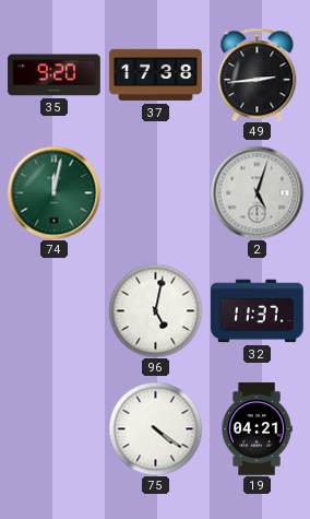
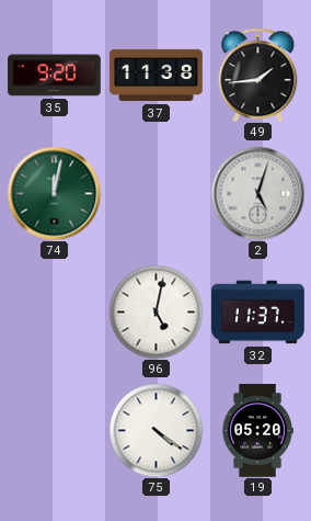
37: 17:38 -> 11:38 (157, 76)
49: 2:44 -> 1:44 (258, 75)
19: 04:21 -> 05:20 (257, 431)
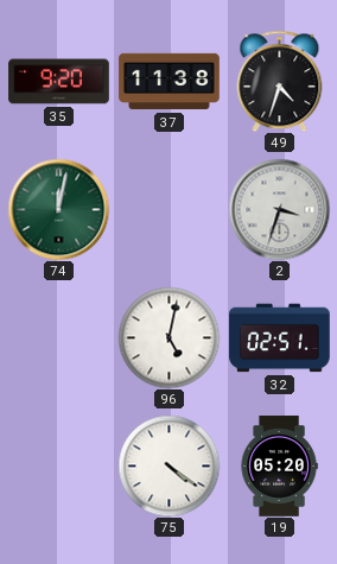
49: 1:44 -> 4:33 (280, 81)
2: 5:03 -> 3:33 (279, 209)
32: 11:37 -> 02:51 (280, 338)
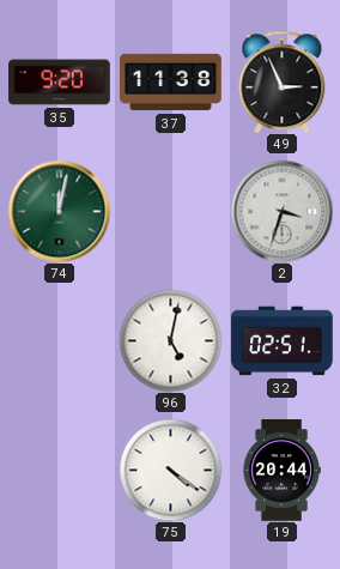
49: 4:33 -> 2:56 (283, 81)
19: 05:20 -> 20:44 (281, 471)
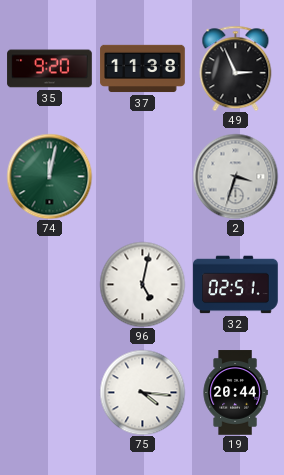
75: 4:21 -> 4:16 (142, 392)
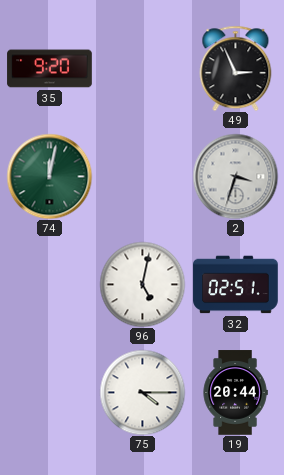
37: 11:38 -> none (143, 69)
75: 4:16 -> 4:15 (142, 392)
